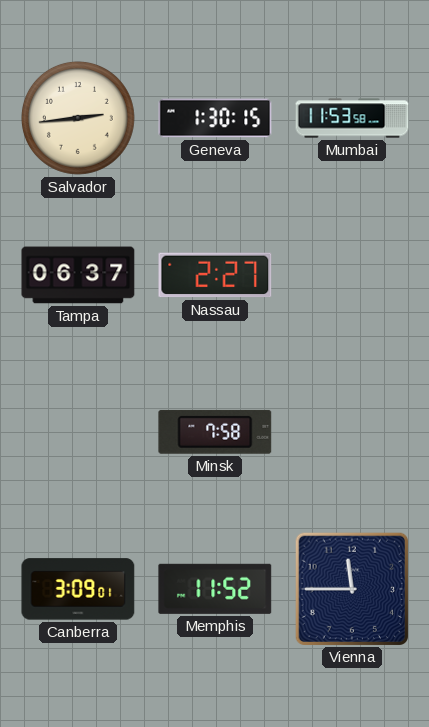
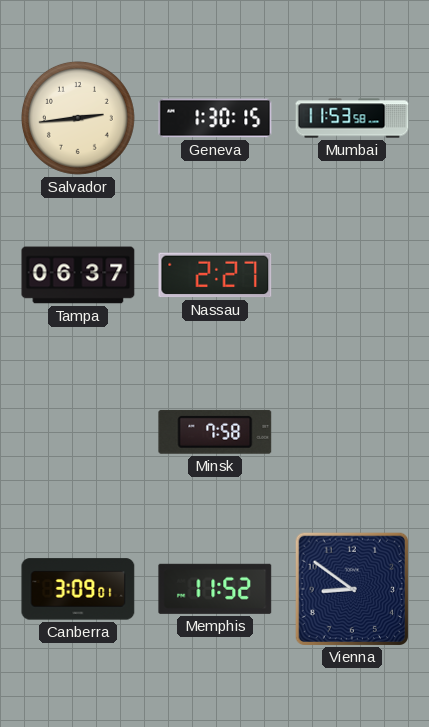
Vienna: 11:45 -> 8:51 (351, 588)
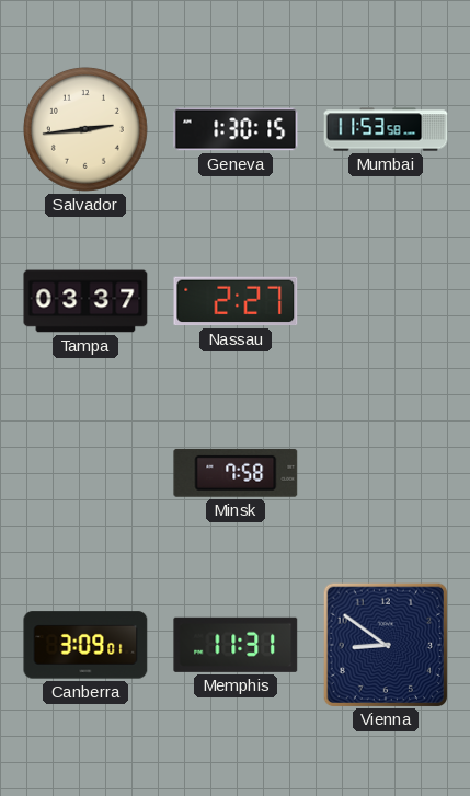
Tampa: 06:37 -> 03:37 (85, 301)
Memphis: 11:52 -> 11:31 (236, 645)
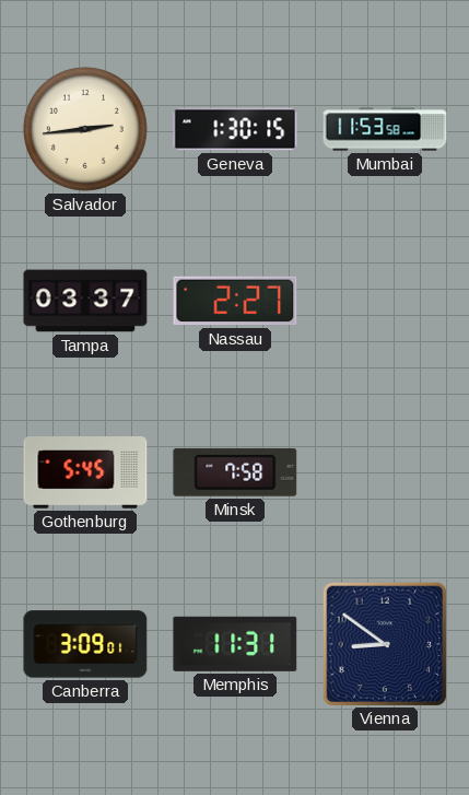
Gothenburg: none -> 5:45 (85, 474)
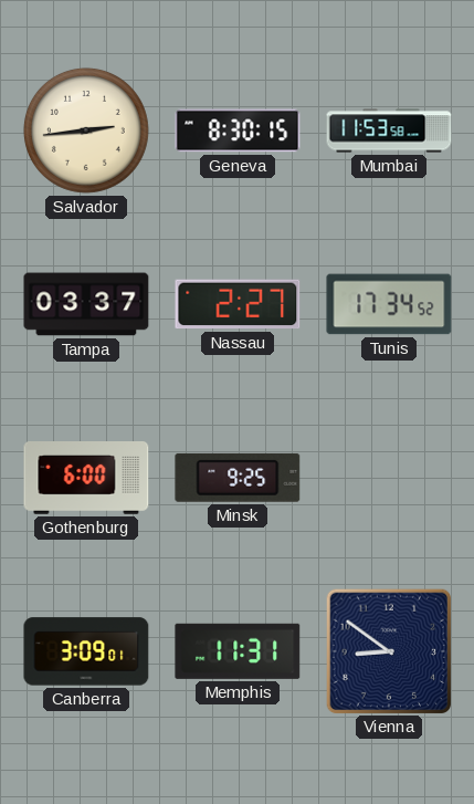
Geneva: 1:30 -> 8:30 (238, 130)
Tunis: none -> 17:34 (389, 304)
Gothenburg: 5:45 -> 6:00 (86, 479)
Minsk: 7:58 -> 9:25 (238, 478)
